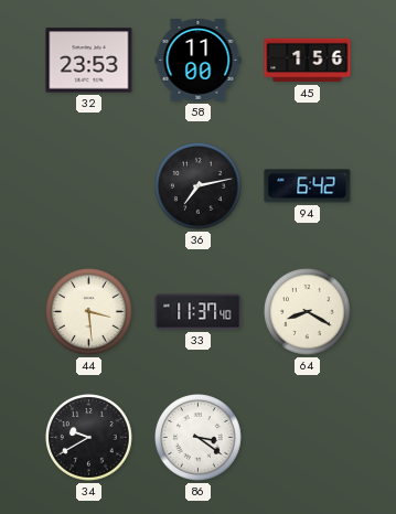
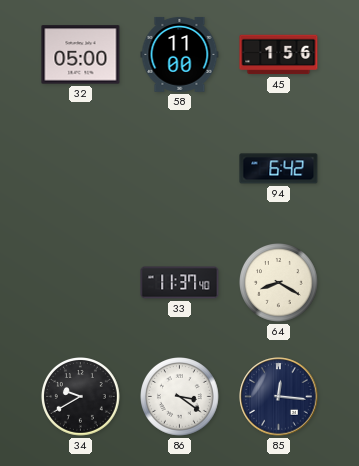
32: 23:53 -> 05:00 (81, 55)
36: 7:13 -> none (199, 186)
44: 3:29 -> none (89, 312)
85: none -> 12:16 (279, 397)
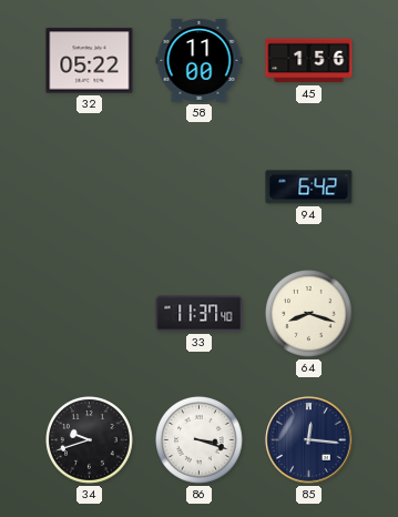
32: 05:00 -> 05:22 (90, 61)
64: 8:20 -> 8:18 (309, 314)
34: 9:40 -> 9:42 (90, 440)
86: 3:21 -> 3:18 (200, 440)
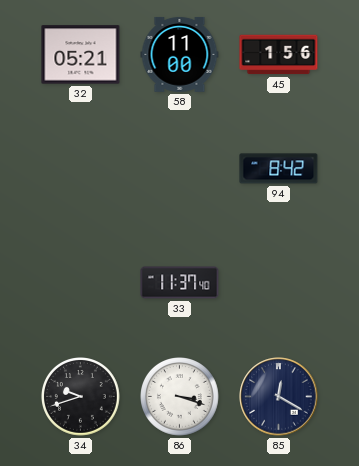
32: 05:22 -> 05:21 (81, 55)
94: 6:42 -> 8:42 (279, 169)
64: 8:18 -> none (309, 314)
85: 12:16 -> 12:20 (279, 397)
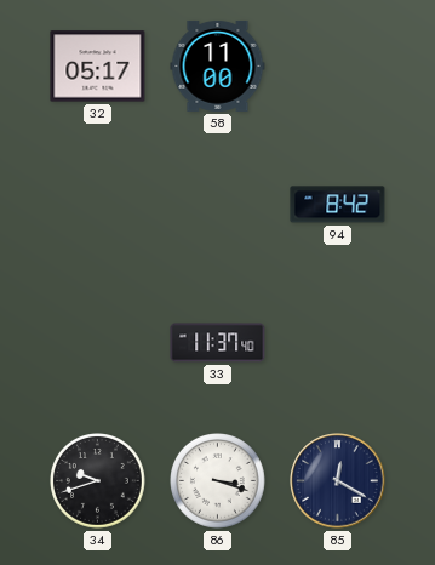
32: 05:21 -> 05:17 (98, 67)
45: 1:56 -> none (279, 55)
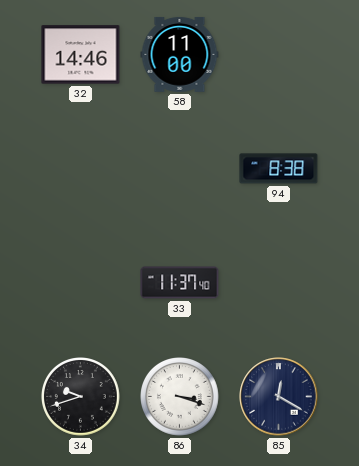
32: 05:17 -> 14:46 (81, 55)
94: 8:42 -> 8:38 (279, 169)
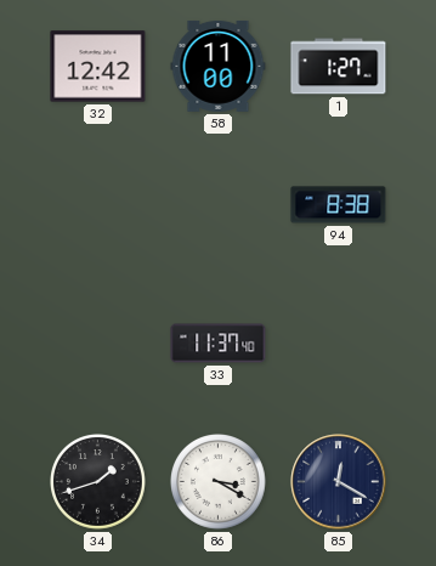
32: 14:46 -> 12:42 (98, 67)
1: none -> 1:27 (339, 67)
34: 9:42 -> 1:42 (98, 482)
86: 3:18 -> 3:20 (219, 482)
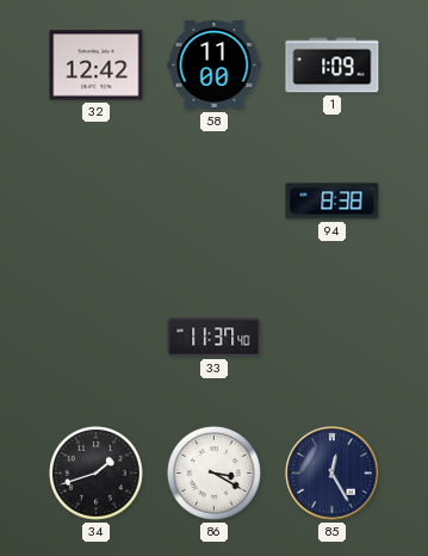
1: 1:27 -> 1:09 (333, 66)
85: 12:20 -> 12:25 (333, 474)
